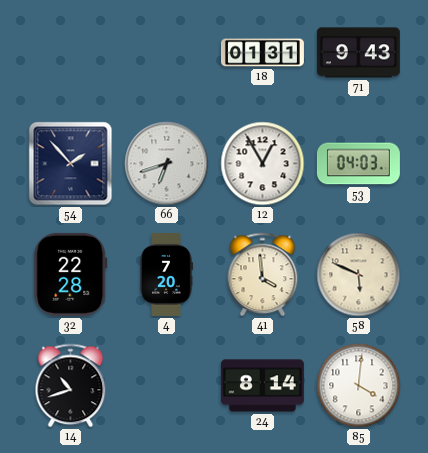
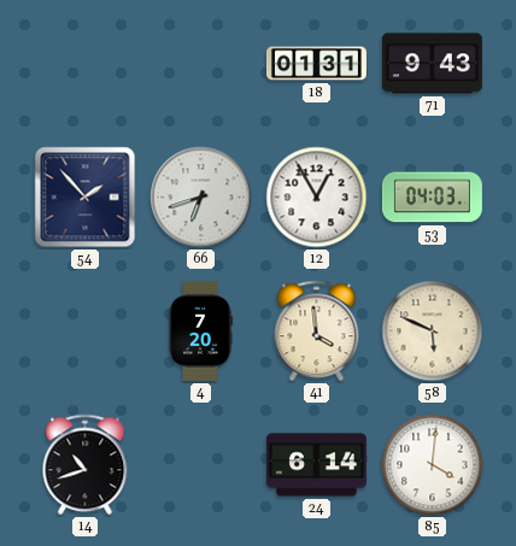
32: 22:28 -> none (71, 274)
24: 8:14 -> 6:14 (316, 465)
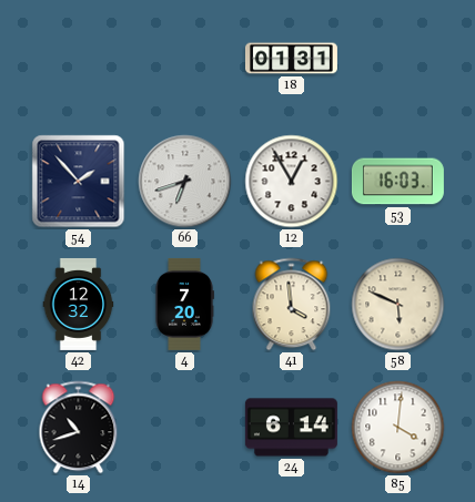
71: 9:43 -> none (432, 64)
53: 04:03 -> 16:03 (397, 182)
42: none -> 12:32 (79, 304)
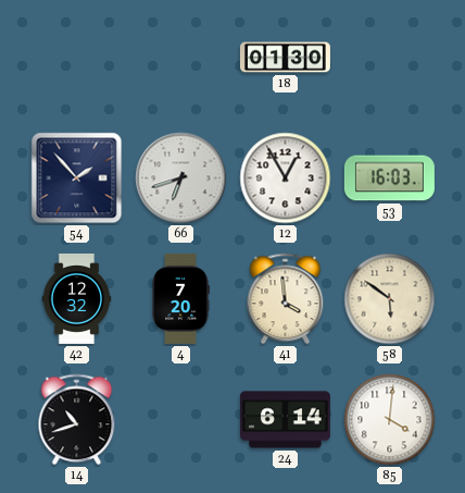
18: 01:31 -> 01:30 (285, 58)
58: 5:49 -> 5:51 (390, 299)
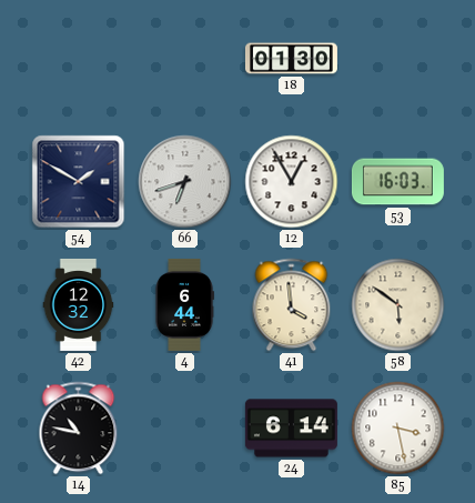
54: 1:53 -> 1:50 (79, 182)
4: 7:20 -> 6:44 (184, 304)
14: 10:42 -> 10:47 (79, 429)
85: 4:01 -> 3:28 (398, 429)
